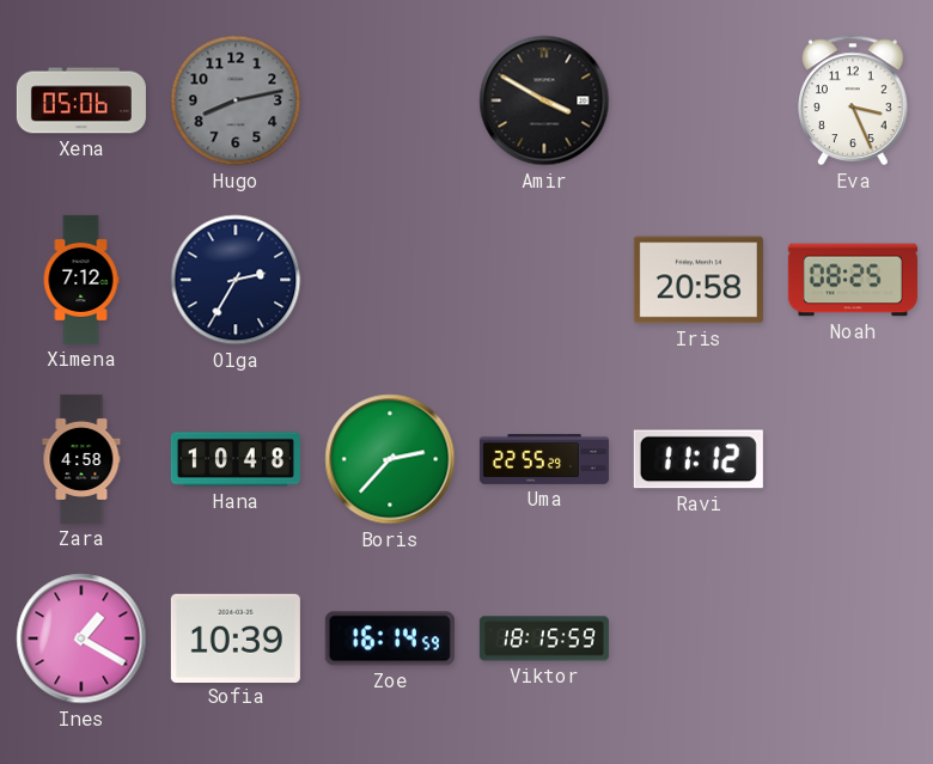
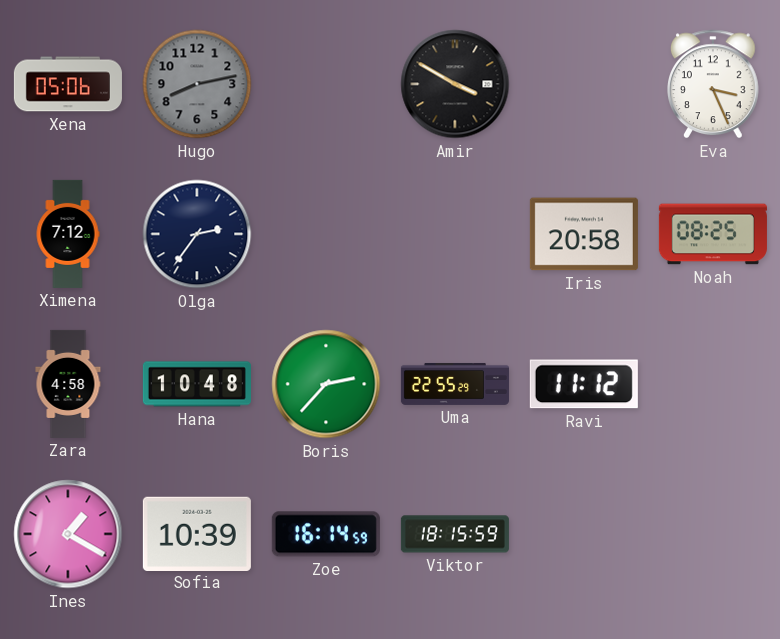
Olga: 2:35 -> 2:36 (197, 234)
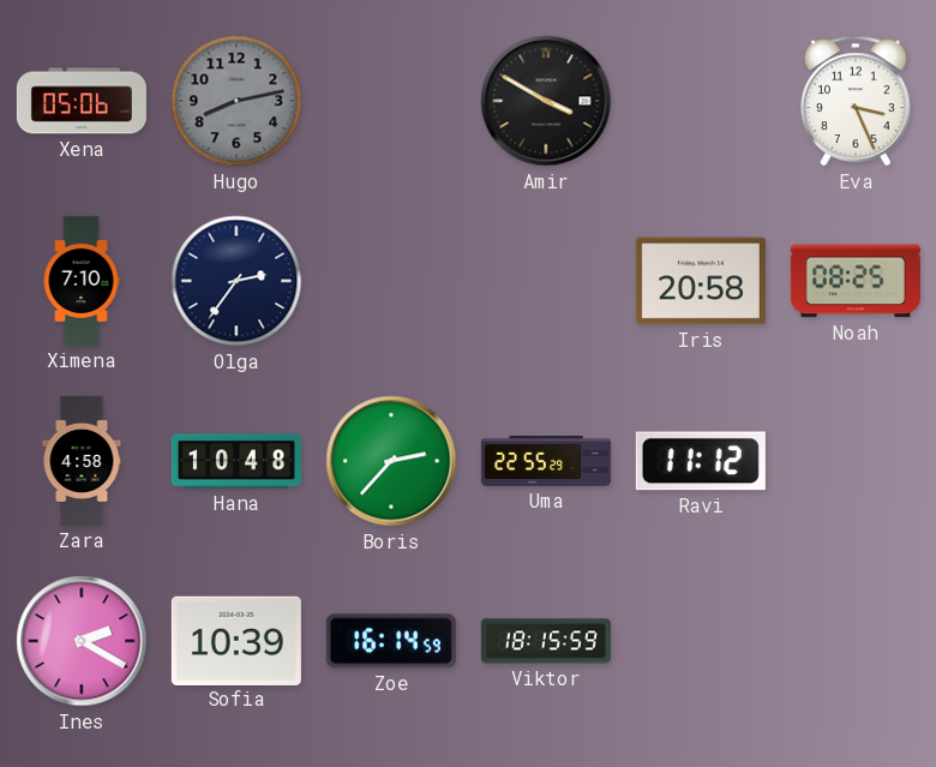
Ximena: 7:12 -> 7:10 (82, 281)
Ines: 1:20 -> 2:20 (82, 641)
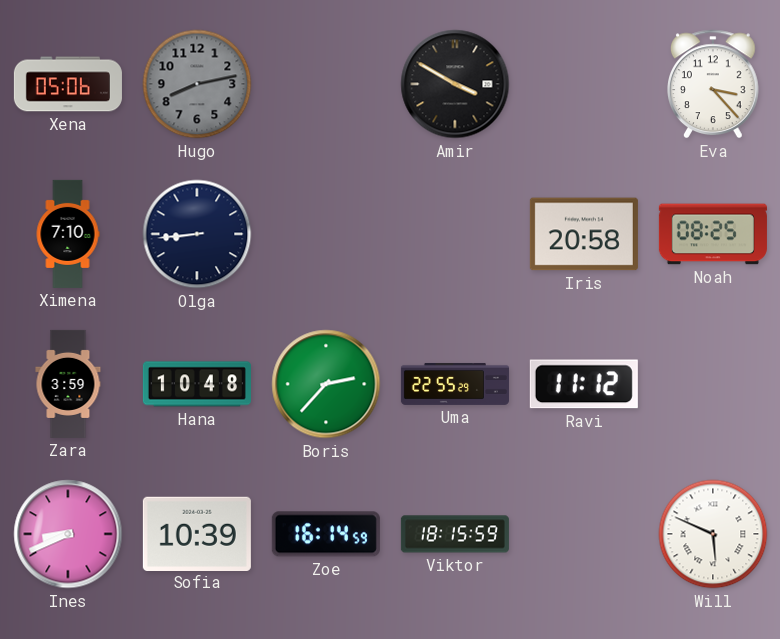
Eva: 3:26 -> 3:23 (714, 84)
Olga: 2:36 -> 8:44 (197, 234)
Zara: 4:58 -> 3:59 (68, 384)
Ines: 2:20 -> 8:41 (68, 534)
Will: none -> 5:49 (713, 534)
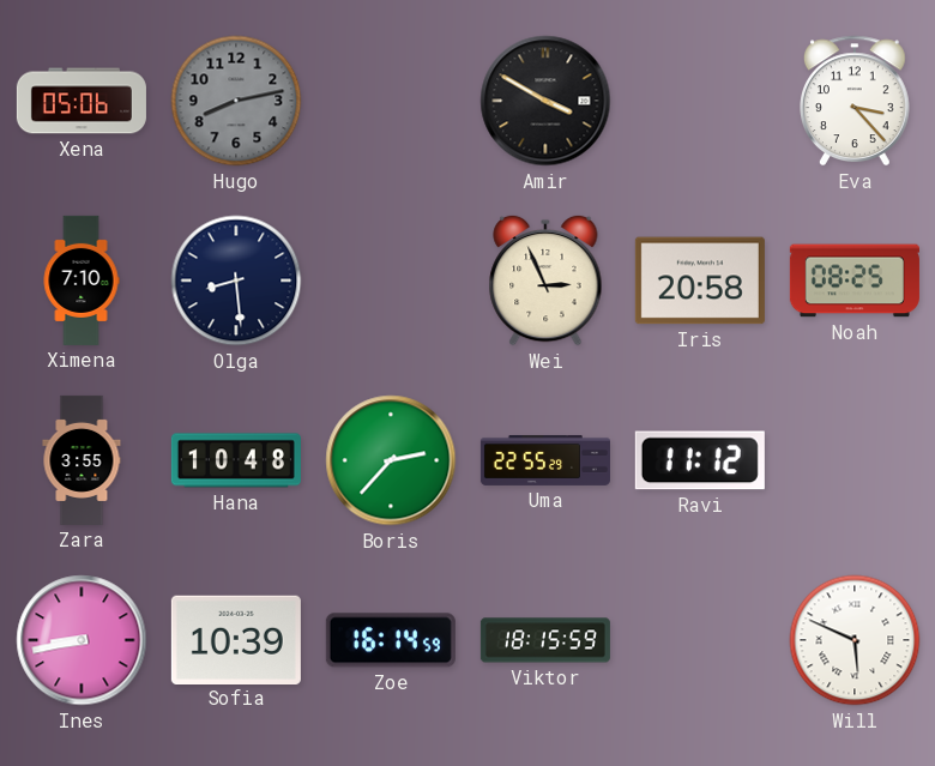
Olga: 8:44 -> 8:29 (236, 281)
Wei: none -> 2:56 (545, 281)
Zara: 3:59 -> 3:55 (82, 460)
Ines: 8:41 -> 8:43 (82, 640)
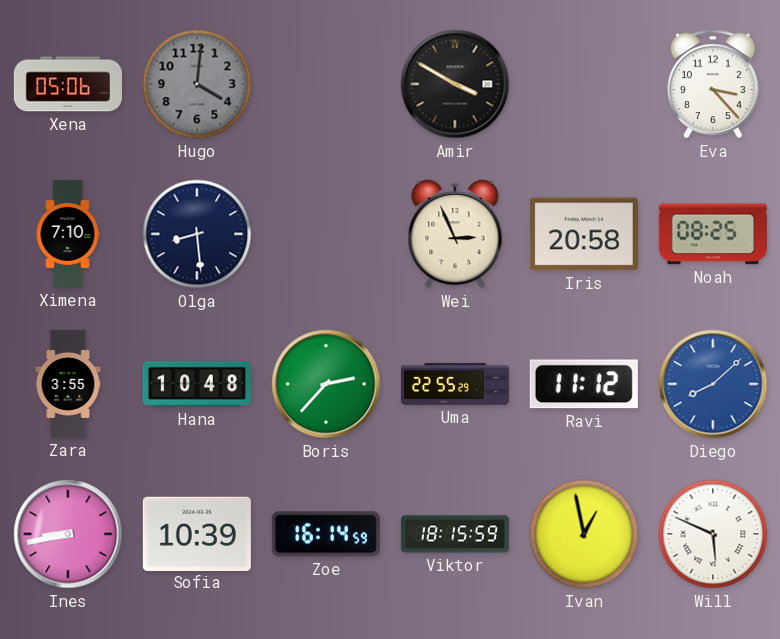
Hugo: 8:13 -> 4:01 (197, 84)
Diego: none -> 8:08 (713, 384)
Ivan: none -> 12:58 (584, 534)
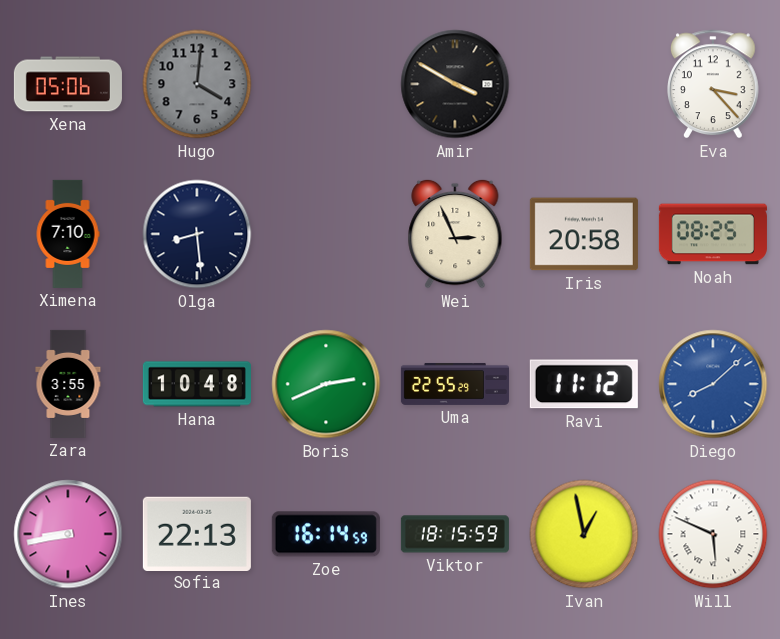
Boris: 2:37 -> 2:41 (326, 384)
Sofia: 10:39 -> 22:13 (197, 533)
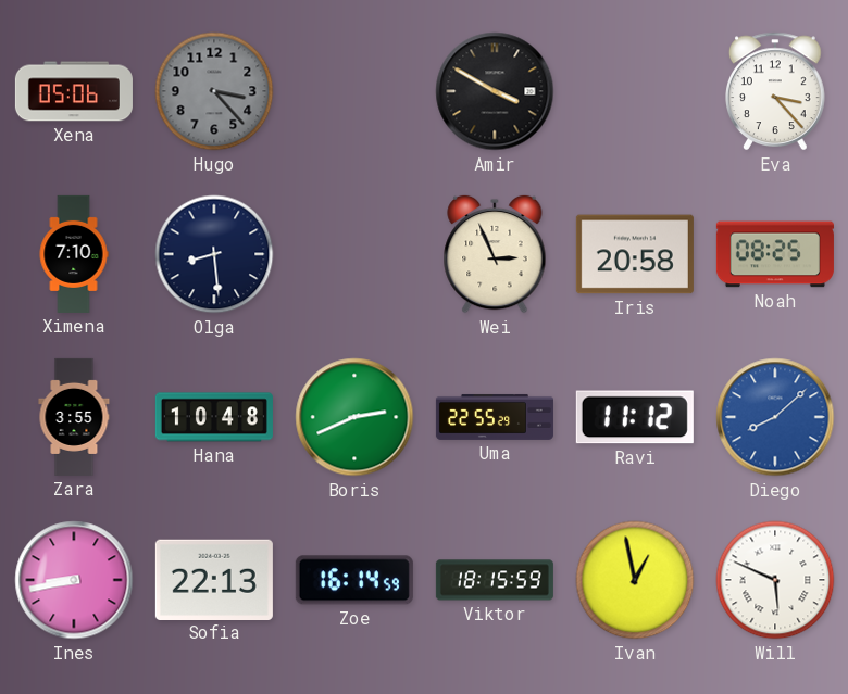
Hugo: 4:01 -> 3:23 (214, 91)
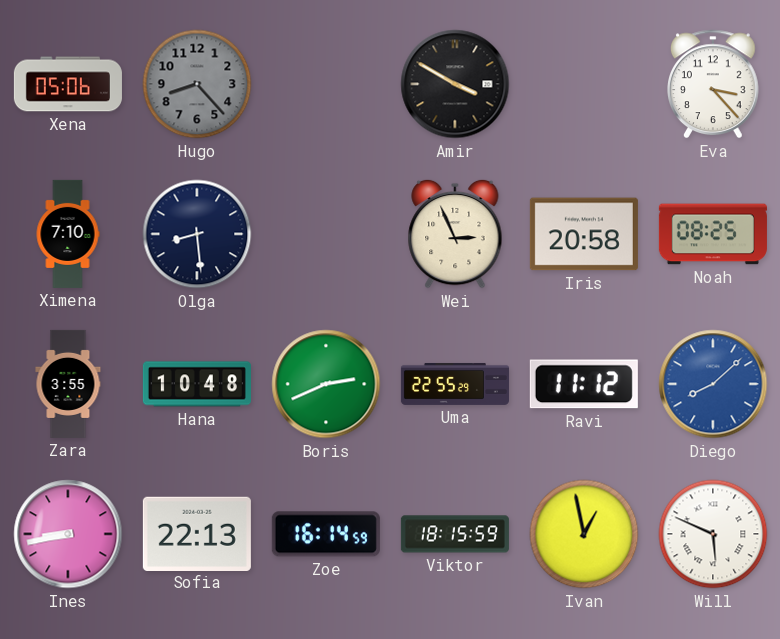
Hugo: 3:23 -> 8:23 (197, 84)
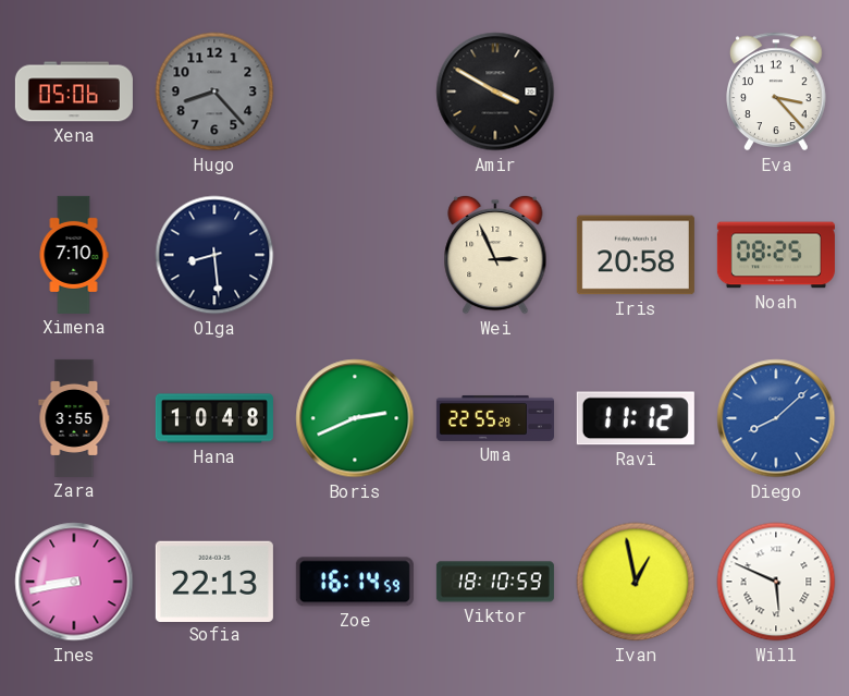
Viktor: 18:15 -> 18:10 (495, 582)
